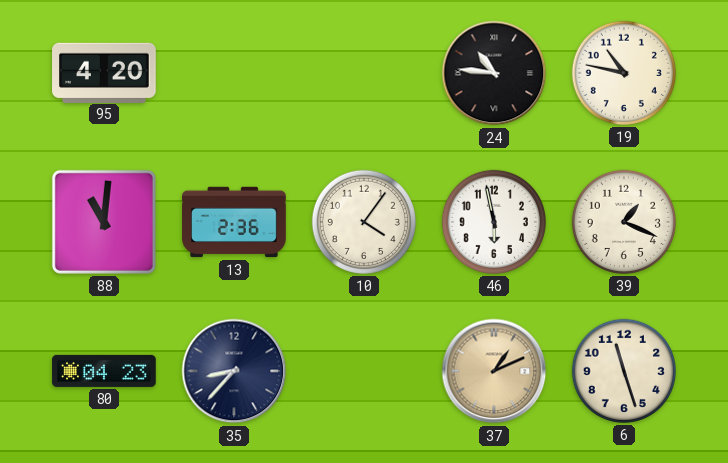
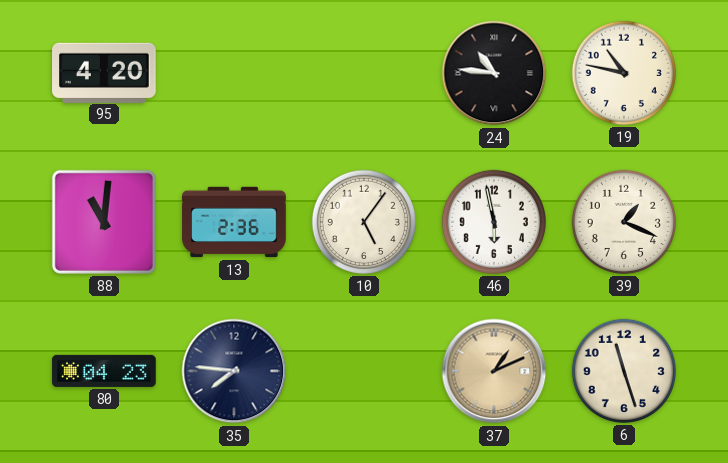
10: 4:06 -> 5:06 (364, 222)
35: 8:37 -> 7:46 (234, 371)
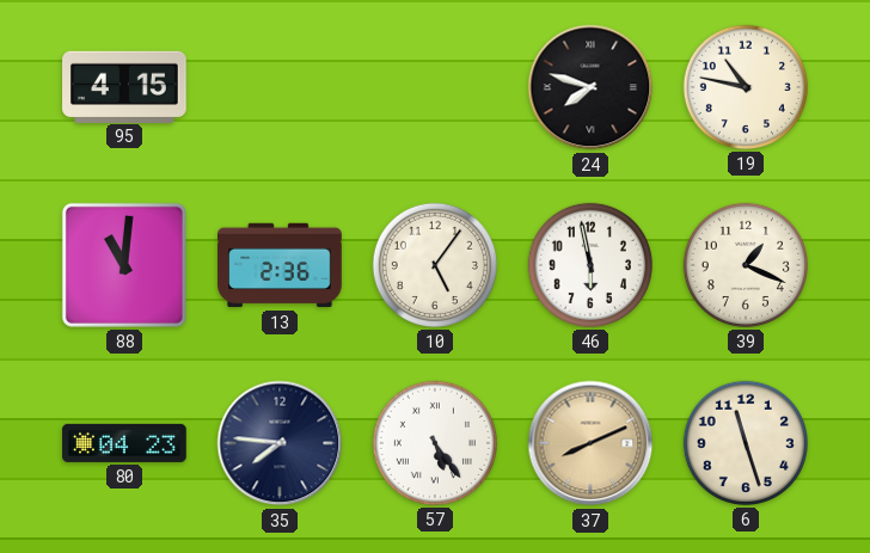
95: 4:20 -> 4:15 (124, 86)
24: 10:46 -> 7:48 (590, 87)
57: none -> 5:24 (435, 443)
37: 1:11 -> 8:11 (590, 443)
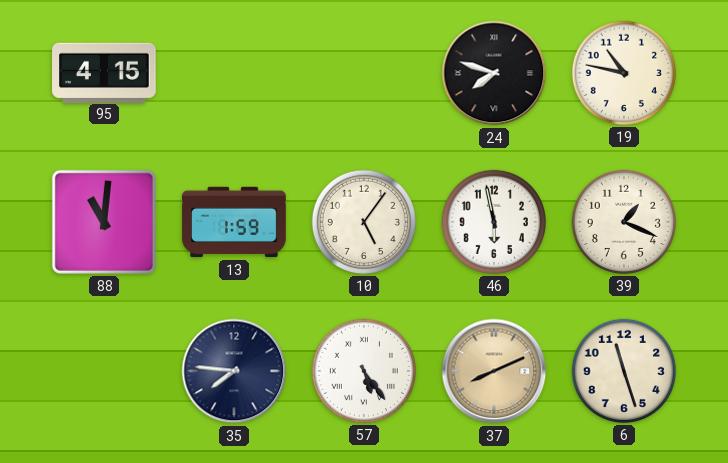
13: 2:36 -> 1:59 (234, 222)
80: 04:23 -> none (124, 443)
